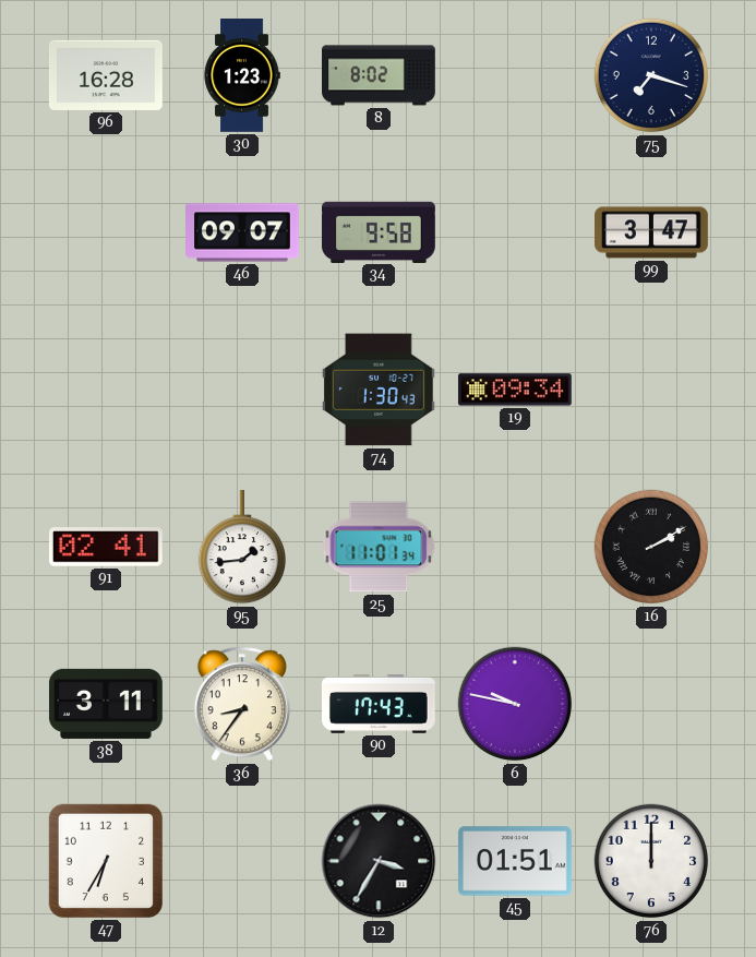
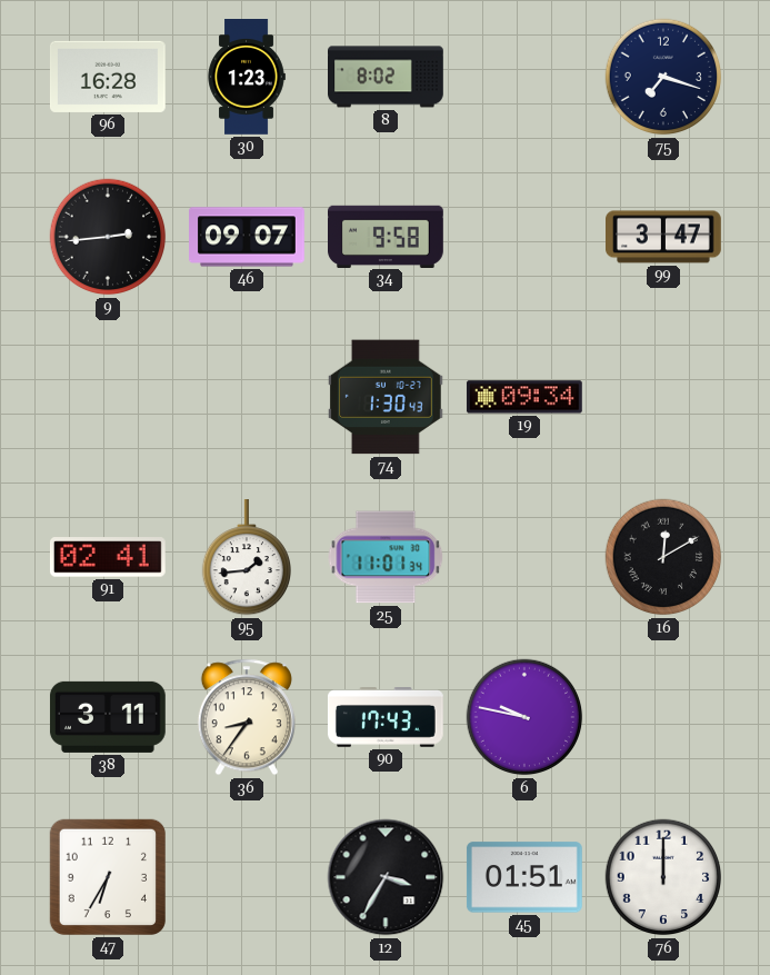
9: none -> 2:44 (108, 237)
16: 2:10 -> 12:10 (663, 557)
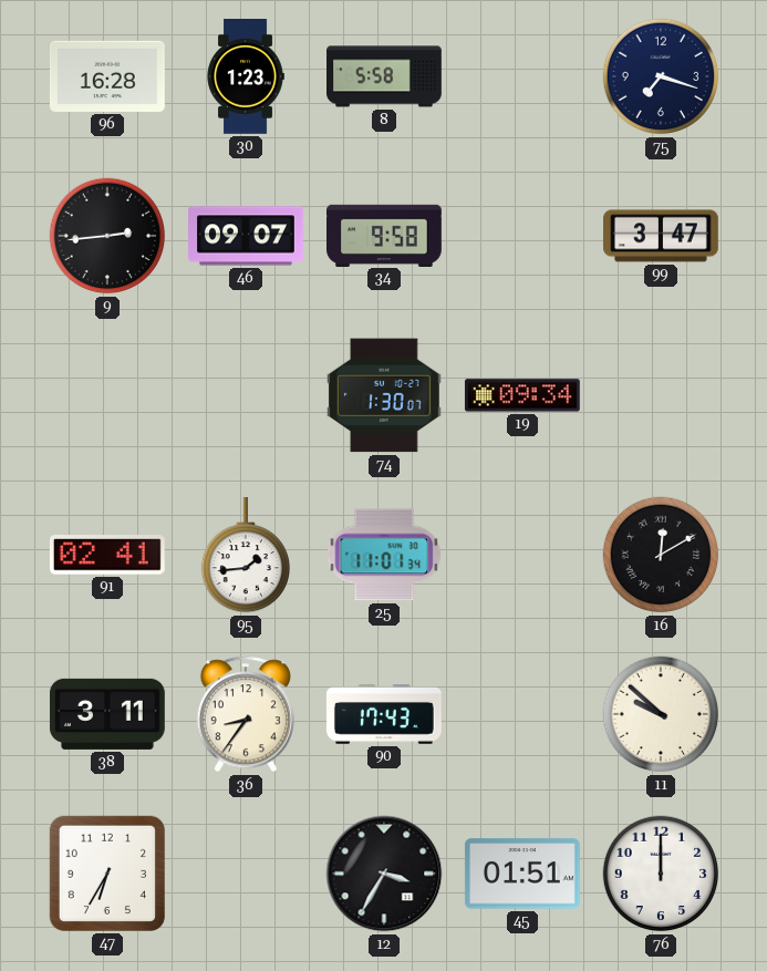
8: 8:02 -> 5:58 (385, 76)
74: 1:30:43 -> 1:30:07 (384, 395)
6: 9:47 -> none (524, 717)
11: none -> 9:52 (661, 714)
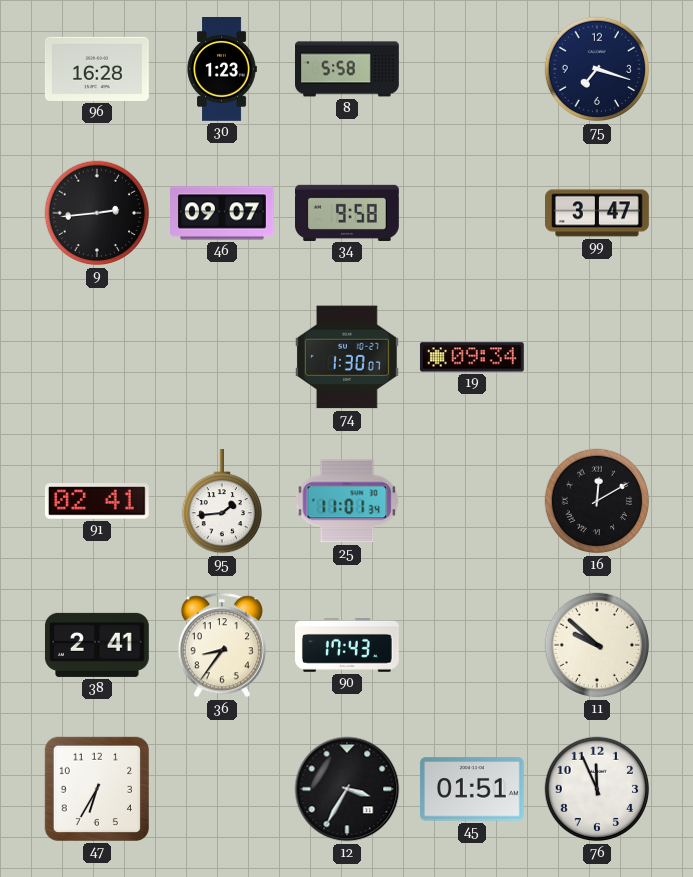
38: 3:11 -> 2:41 (97, 645)
76: 12:00 -> 11:56 (597, 789)
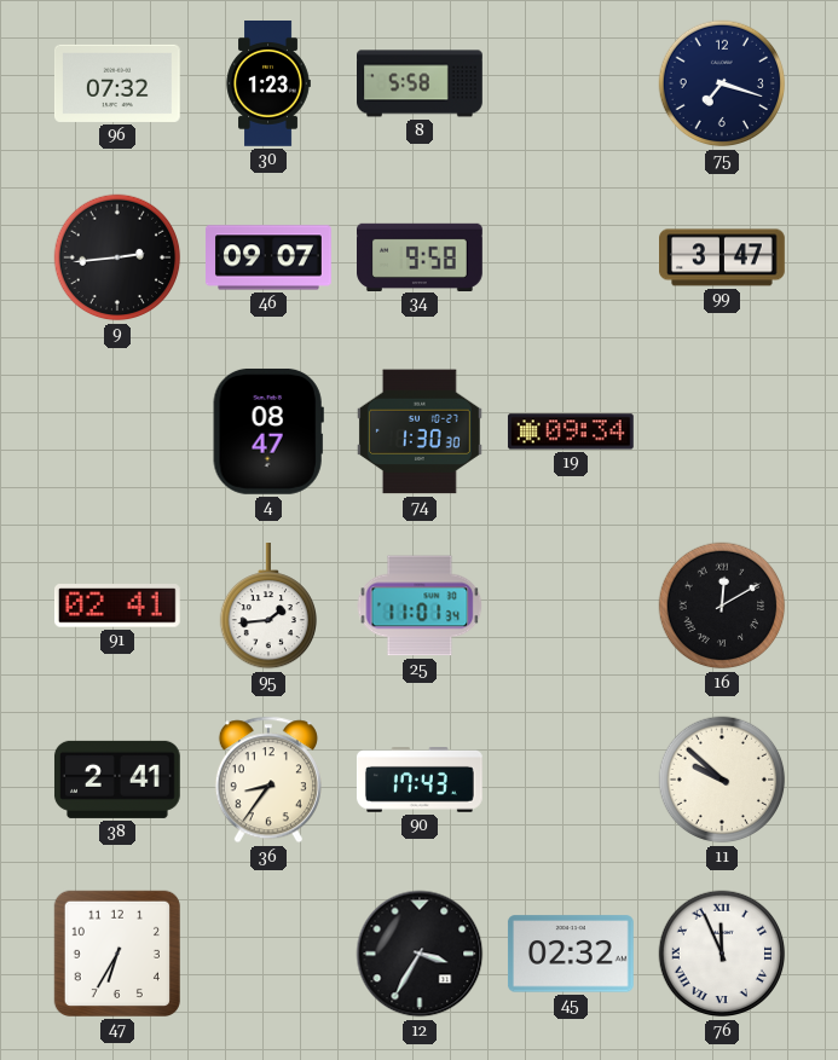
96: 16:28 -> 07:32 (117, 83)
4: none -> 08:47 (268, 431)
74: 1:30:07 -> 1:30:30 (420, 431)
45: 01:51 -> 02:32 (571, 954)
76 numerals: Arabic -> Roman (722, 954)
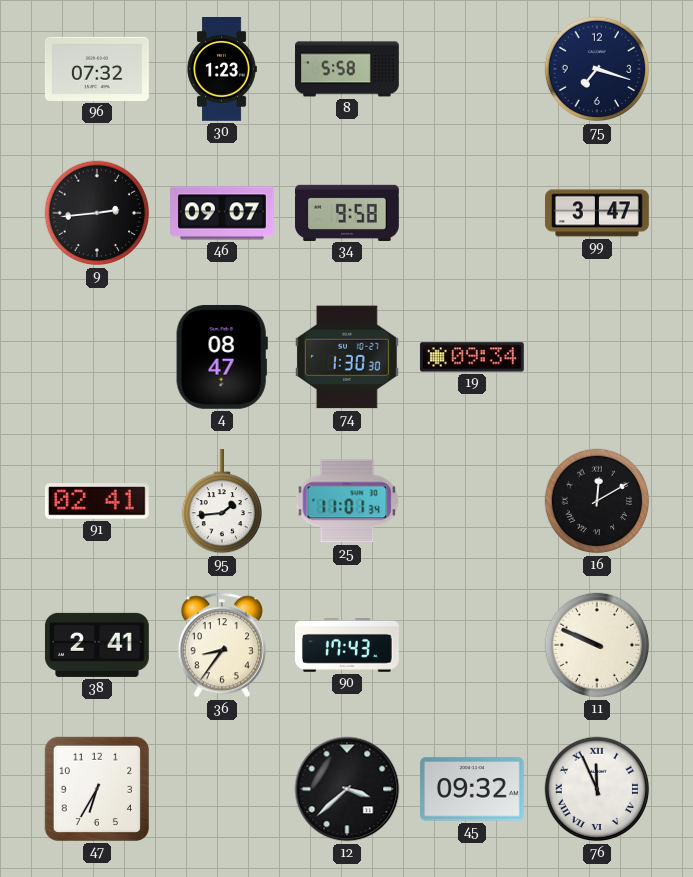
11: 9:52 -> 9:49 (597, 645)
12: 3:35 -> 3:38 (347, 789)
45: 02:32 -> 09:32 (472, 789)
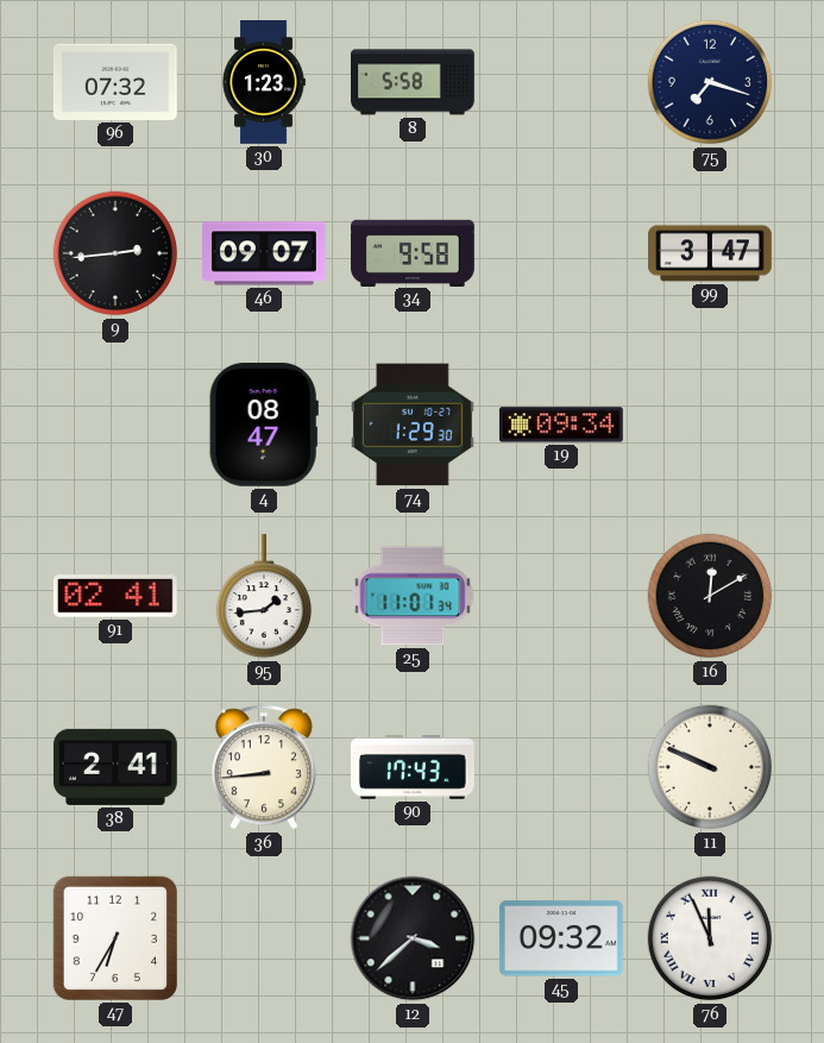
74: 1:30 -> 1:29 (413, 425)
36: 8:36 -> 8:44 (264, 767)
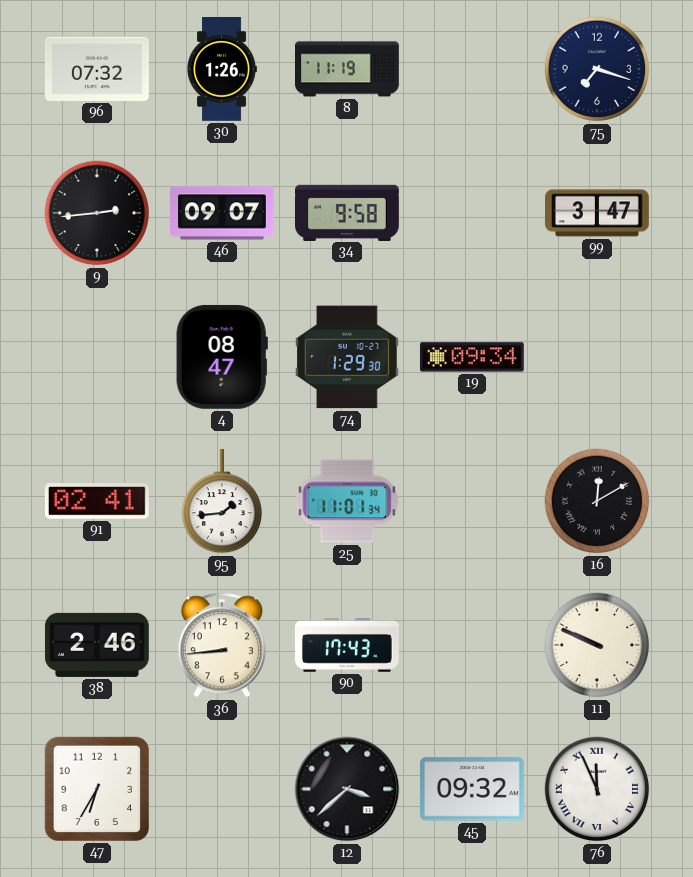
30: 1:23 -> 1:26 (222, 70)
8: 5:58 -> 11:19 (348, 69)
38: 2:41 -> 2:46 (97, 645)
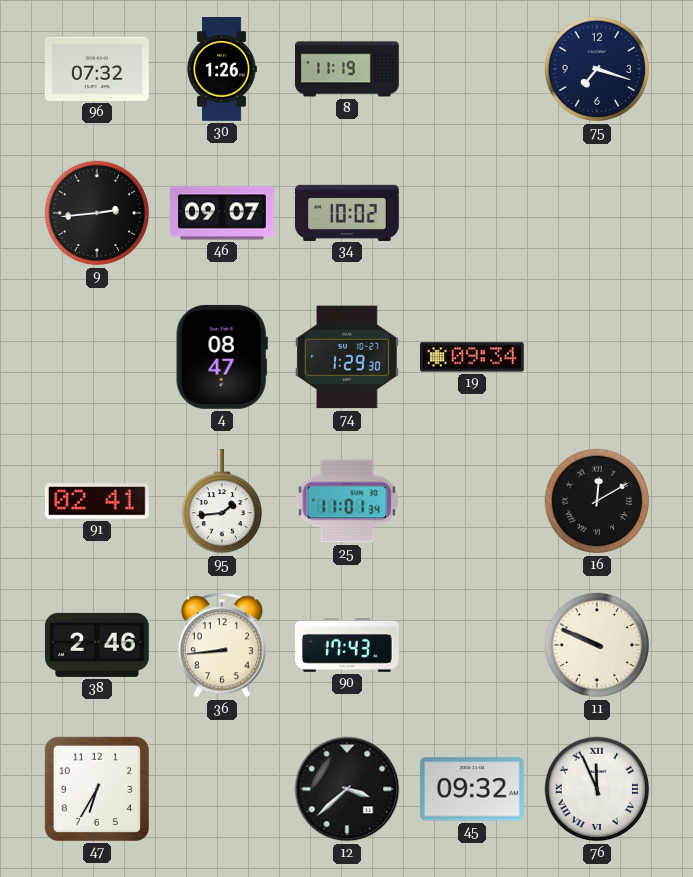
34: 9:58 -> 10:02 (348, 212)
99: 3:47 -> none (598, 213)
